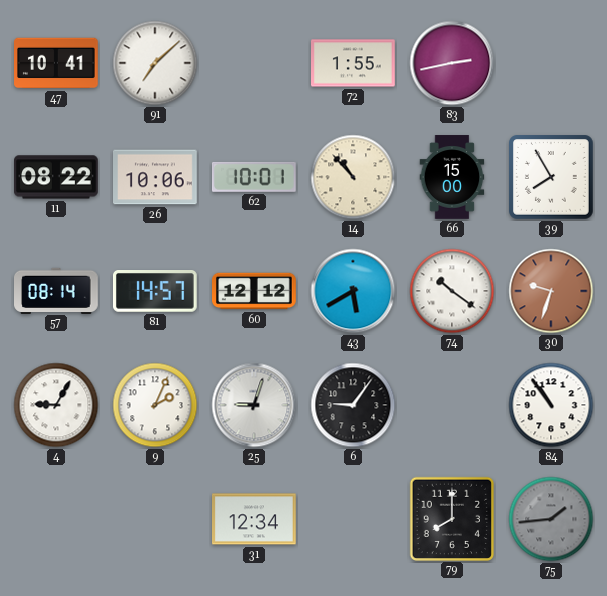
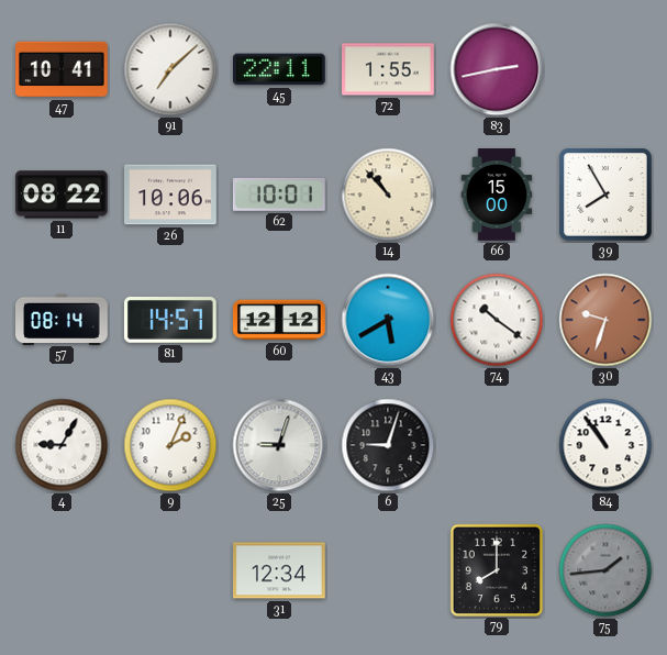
45: none -> 22:11 (280, 69)
6: 9:06 -> 9:03 (388, 445)
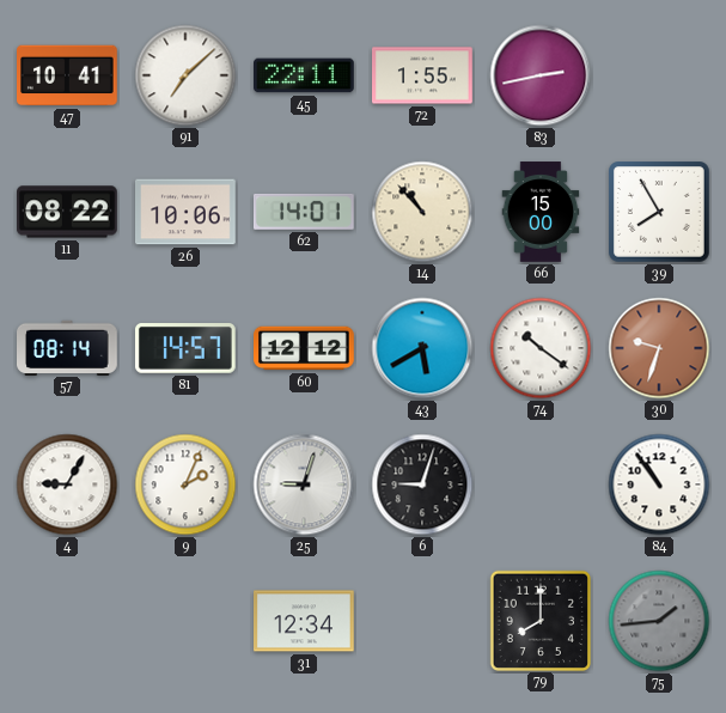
62: 10:01 -> 14:01 (304, 212)
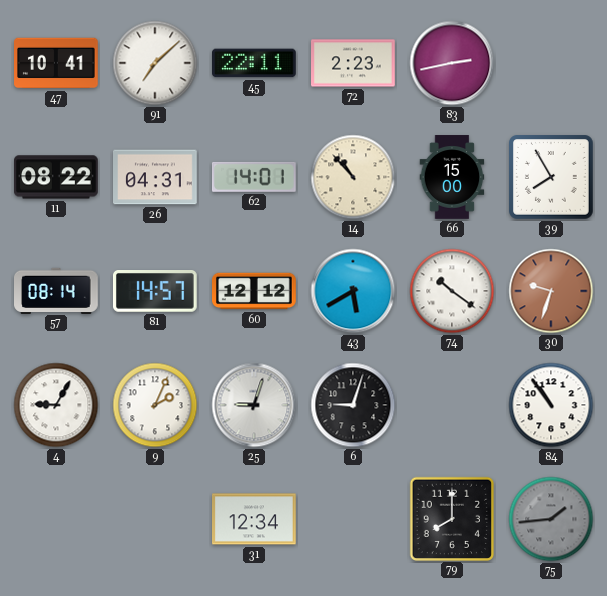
72: 1:55 -> 2:23 (354, 63)
26: 10:06 -> 04:31 (156, 177)
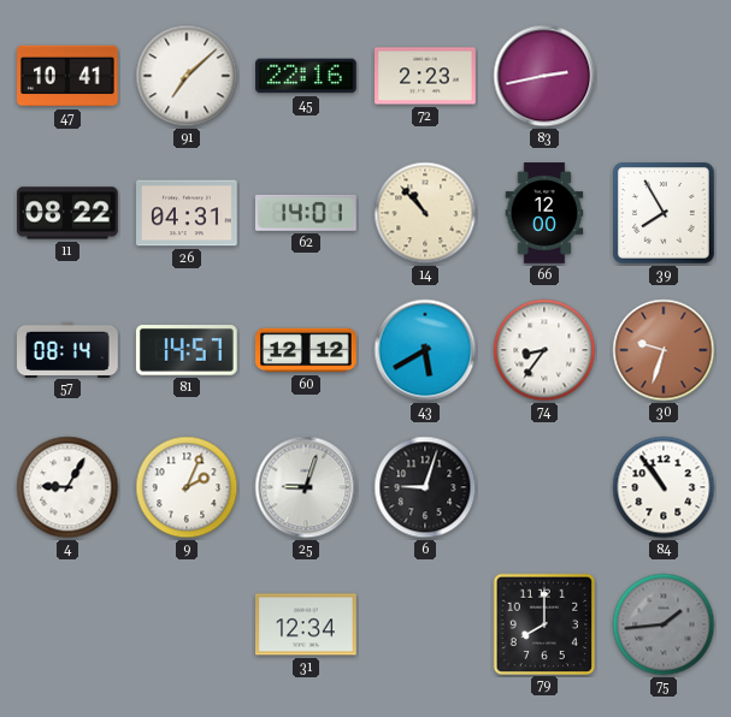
45: 22:11 -> 22:16 (307, 76)
66: 15:00 -> 12:00 (544, 213)
74: 10:21 -> 8:36 (544, 350)
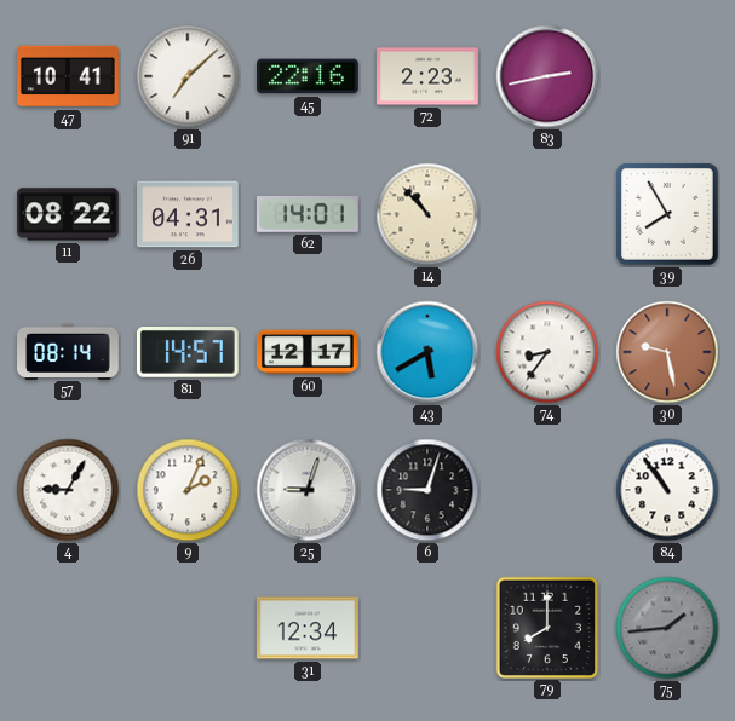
66: 12:00 -> none (544, 213)
60: 12:12 -> 12:17 (308, 352)
30: 9:33 -> 9:28 (667, 352)
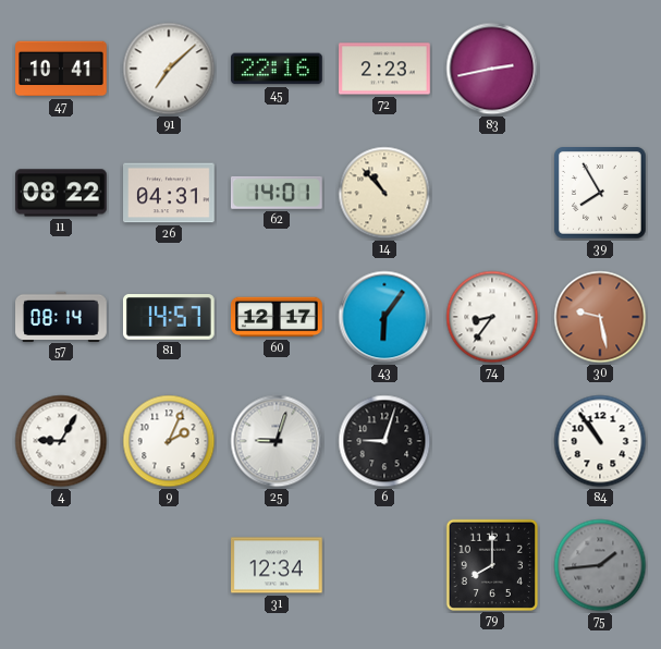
43: 5:40 -> 6:06 (384, 317)
